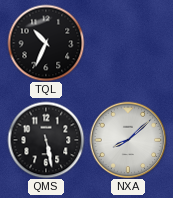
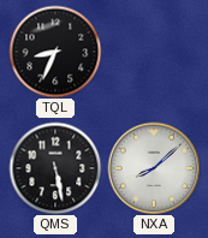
TQL: 10:34 -> 8:34 (55, 52)
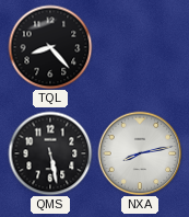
TQL: 8:34 -> 8:23 (50, 47)
NXA: 8:08 -> 8:13 (140, 153)
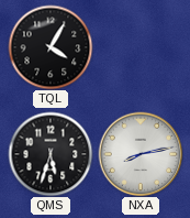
TQL: 8:23 -> 4:05 (51, 47)
QMS: 5:28 -> 5:33 (51, 154)
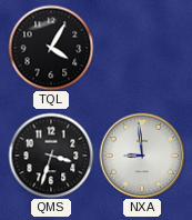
QMS: 5:33 -> 3:33 (51, 156)
NXA: 8:13 -> 8:59 (142, 156)
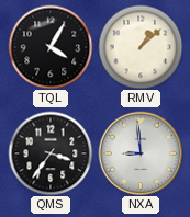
RMV: none -> 1:08 (141, 47)
QMS: 3:33 -> 3:36 (51, 153)
